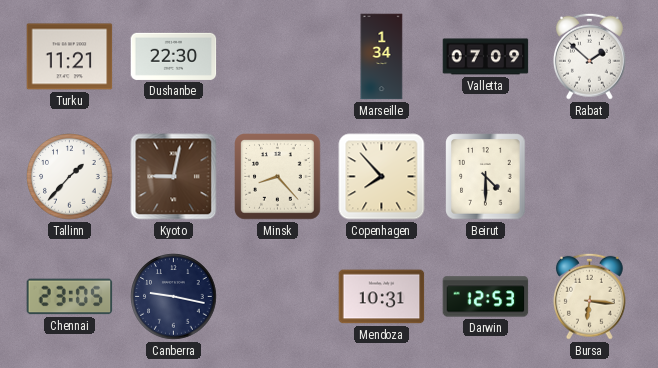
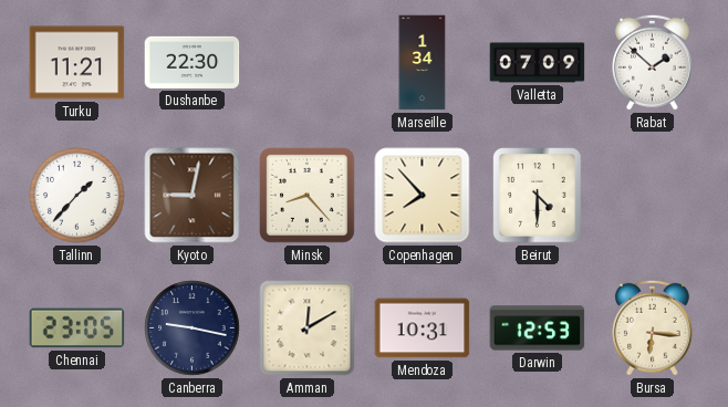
Amman: none -> 12:10 (308, 328)
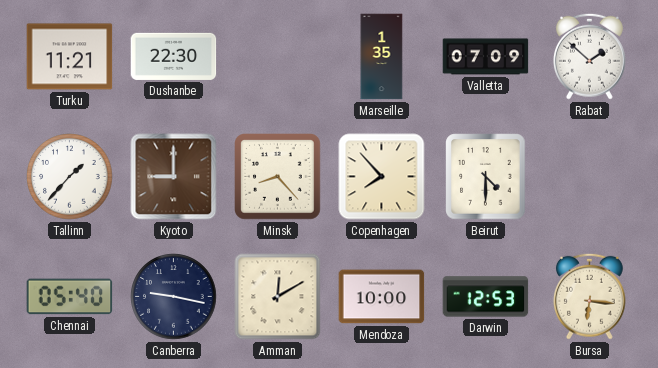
Marseille: 1:34 -> 1:35 (382, 57)
Kyoto: 9:02 -> 9:00 (174, 177)
Chennai: 23:05 -> 05:40 (70, 297)
Mendoza: 10:31 -> 10:00 (382, 297)
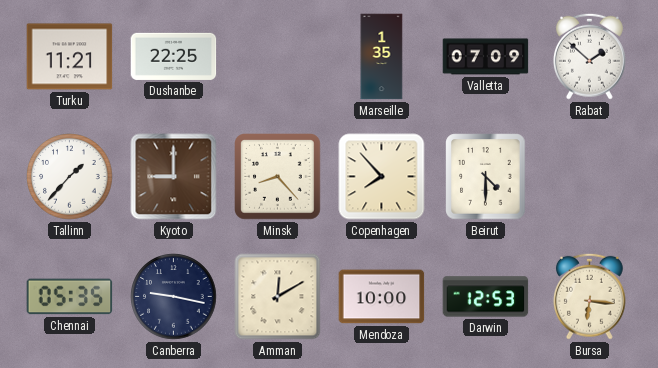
Dushanbe: 22:30 -> 22:25 (174, 56)
Chennai: 05:40 -> 05:35 (70, 297)
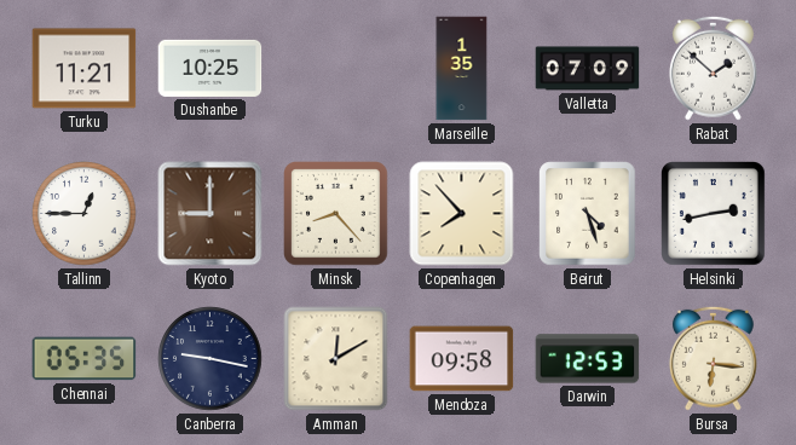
Dushanbe: 22:25 -> 10:25 (210, 68)
Tallinn: 1:37 -> 12:45 (85, 214)
Beirut: 4:30 -> 4:27 (588, 214)
Helsinki: none -> 2:43 (714, 214)
Mendoza: 10:00 -> 09:58 (462, 359)
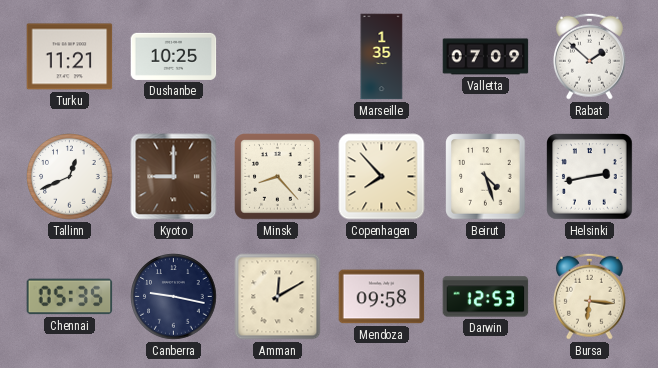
Tallinn: 12:45 -> 12:41 (70, 177)
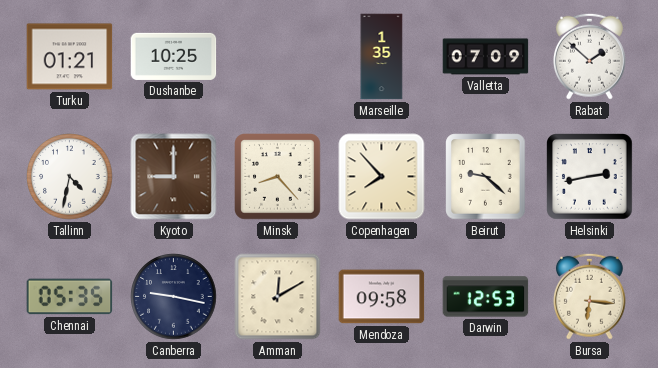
Turku: 11:21 -> 01:21 (70, 57)
Tallinn: 12:41 -> 4:32 (70, 177)
Beirut: 4:27 -> 9:22 (486, 177)
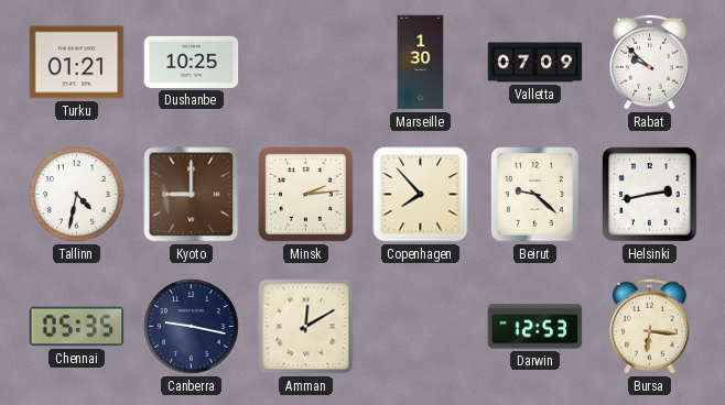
Marseille: 1:35 -> 1:30 (421, 63)
Rabat: 1:52 -> 9:52 (649, 62)
Minsk: 8:23 -> 2:14 (306, 195)
Mendoza: 09:58 -> none (382, 297)
